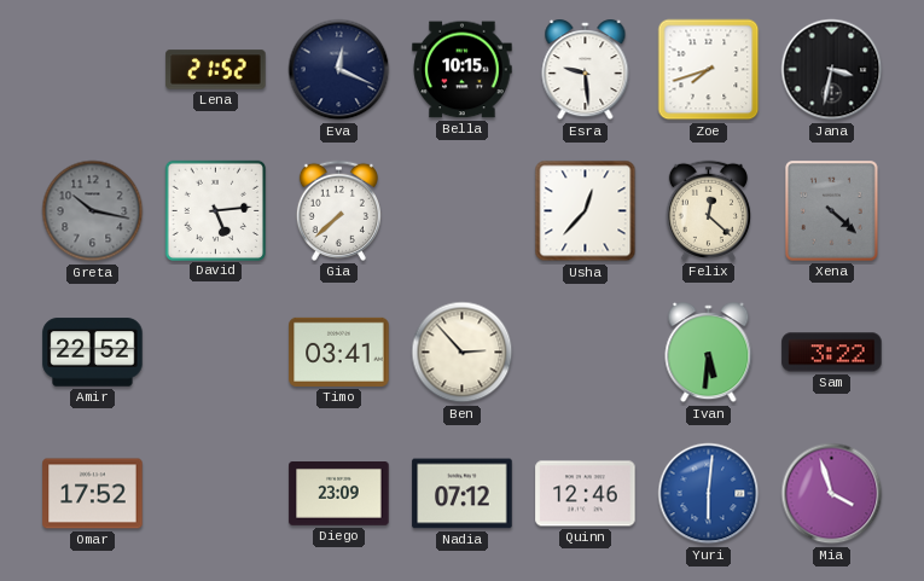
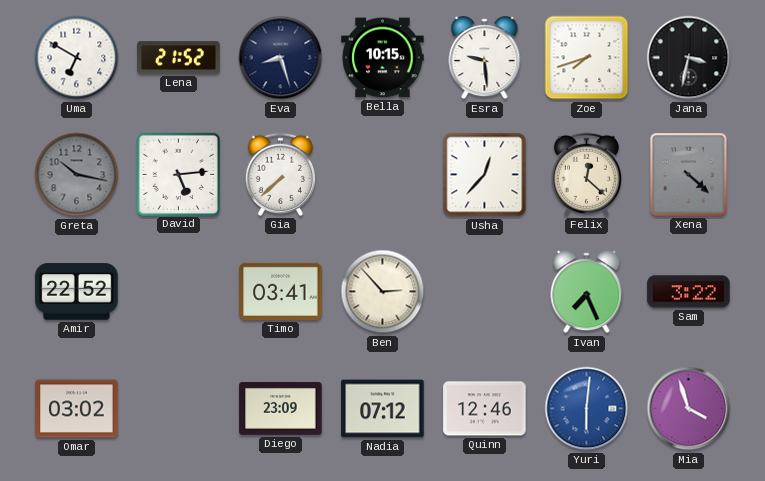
Uma: none -> 6:50 (77, 58)
Eva: 12:19 -> 8:27 (281, 58)
Ivan: 5:31 -> 7:26 (587, 292)
Omar: 17:52 -> 03:02 (77, 409)
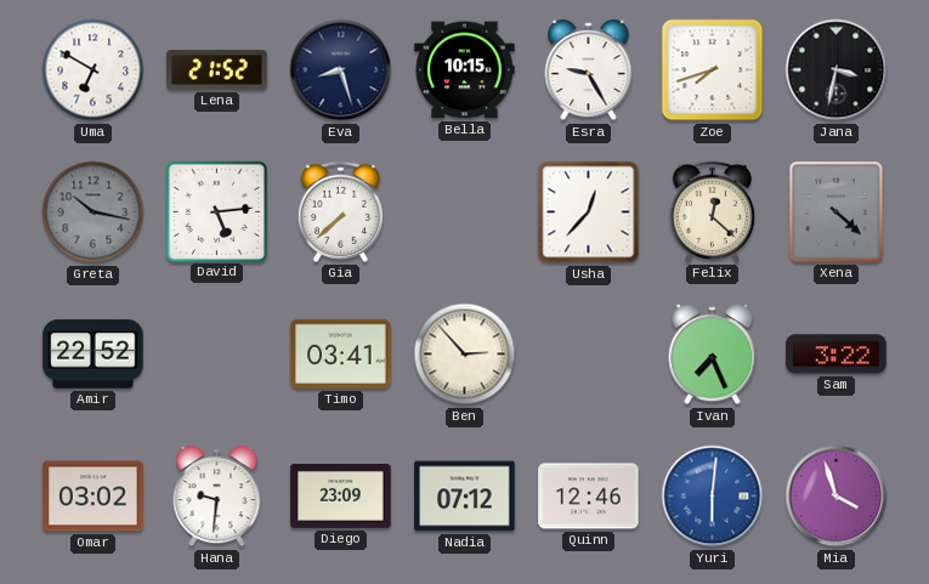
Esra: 9:29 -> 9:25 (589, 70)
Hana: none -> 9:31 (217, 497)
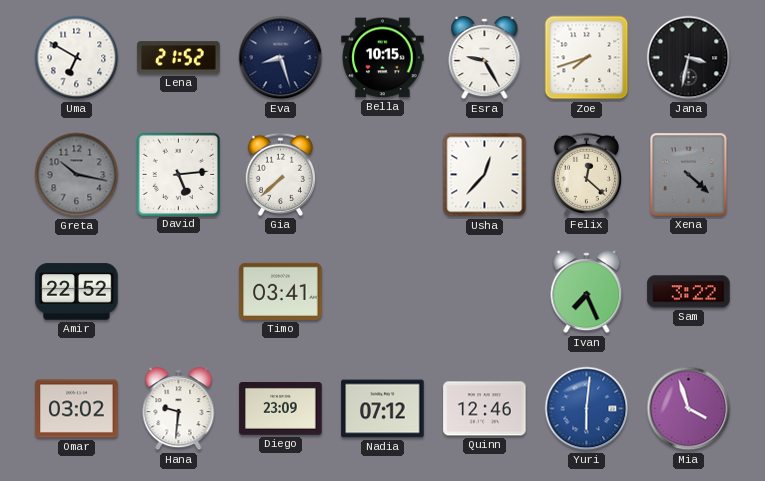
Ben: 2:53 -> none (465, 355)
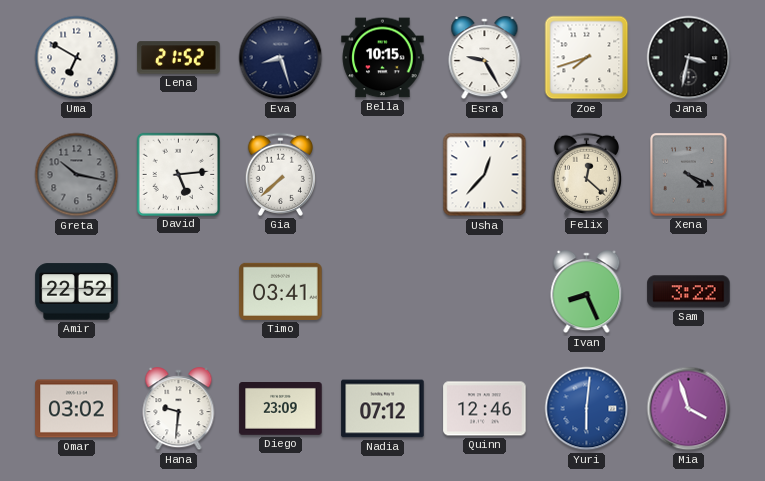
Xena: 4:22 -> 4:19 (689, 175)
Ivan: 7:26 -> 8:26 (587, 292)
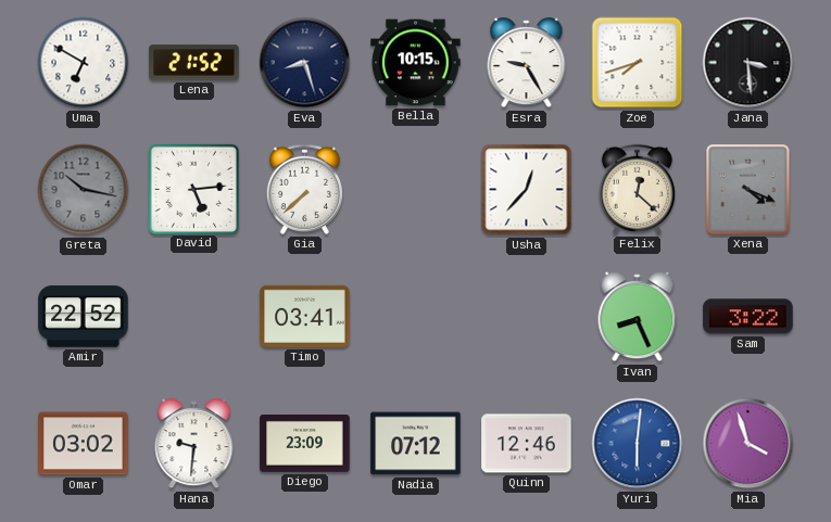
Jana: 3:32 -> 3:29 (748, 63)
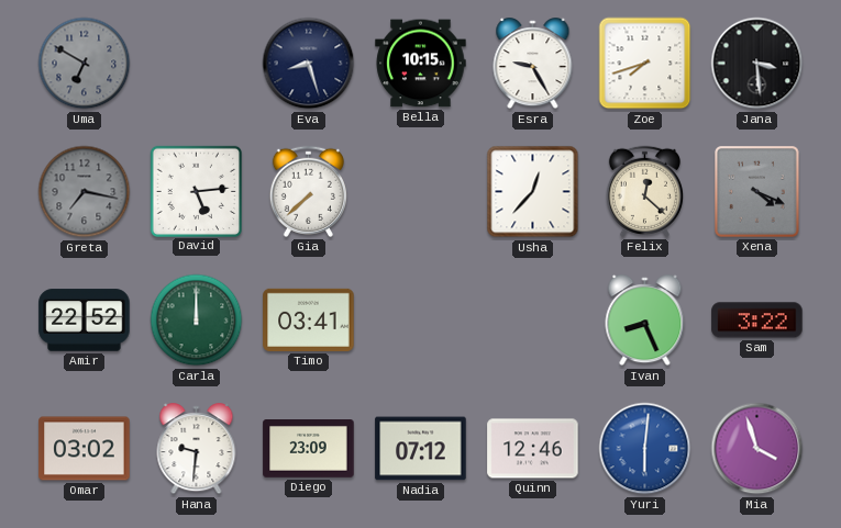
Uma dial: white -> grey (85, 64)
Lena: 21:52 -> none (194, 63)
Greta: 10:17 -> 7:17 (85, 192)
Carla: none -> 12:00 (197, 321)
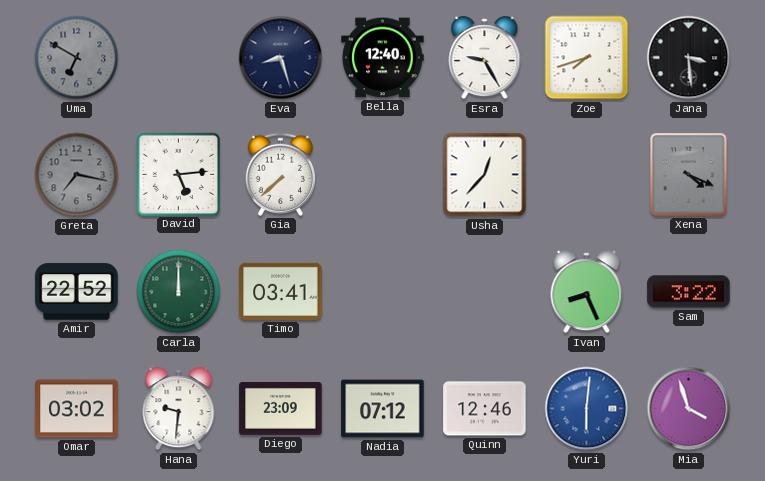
Bella: 10:15 -> 12:40 (383, 58)
Felix: 12:22 -> none (644, 191)
